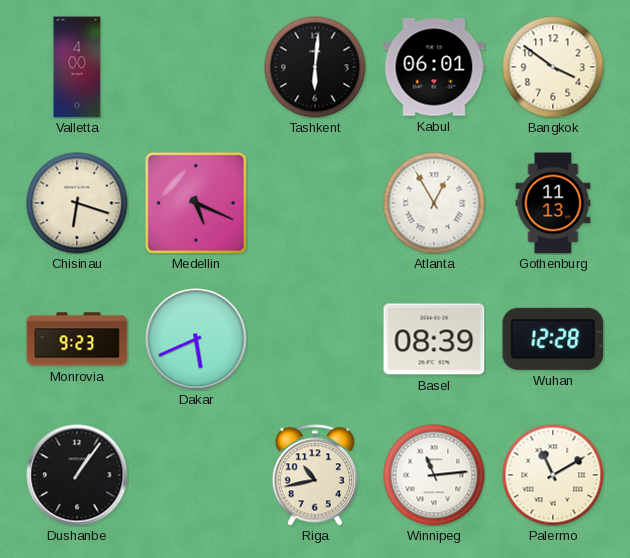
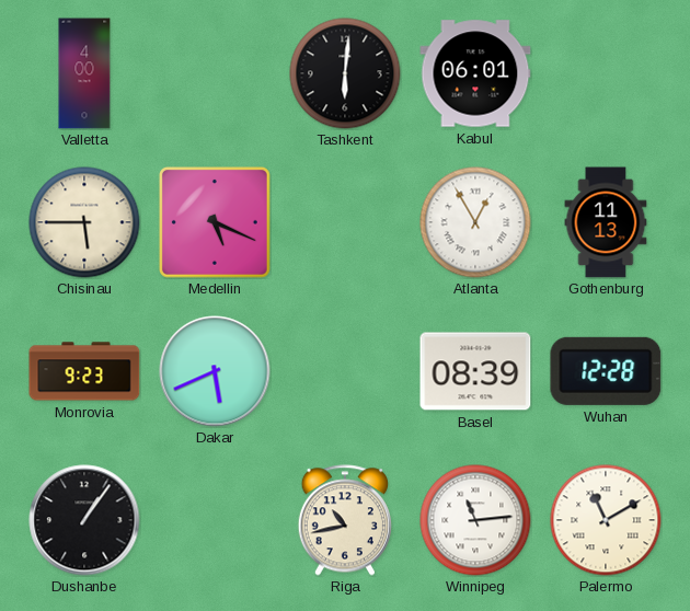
Bangkok: 3:51 -> none (553, 67)
Chisinau: 6:18 -> 5:45 (84, 222)
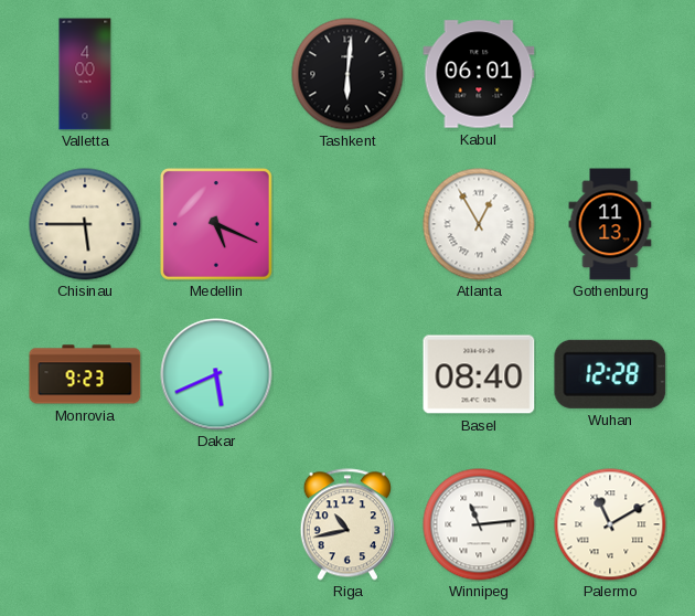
Basel: 08:39 -> 08:40 (479, 374)
Dushanbe: 1:06 -> none (84, 520)
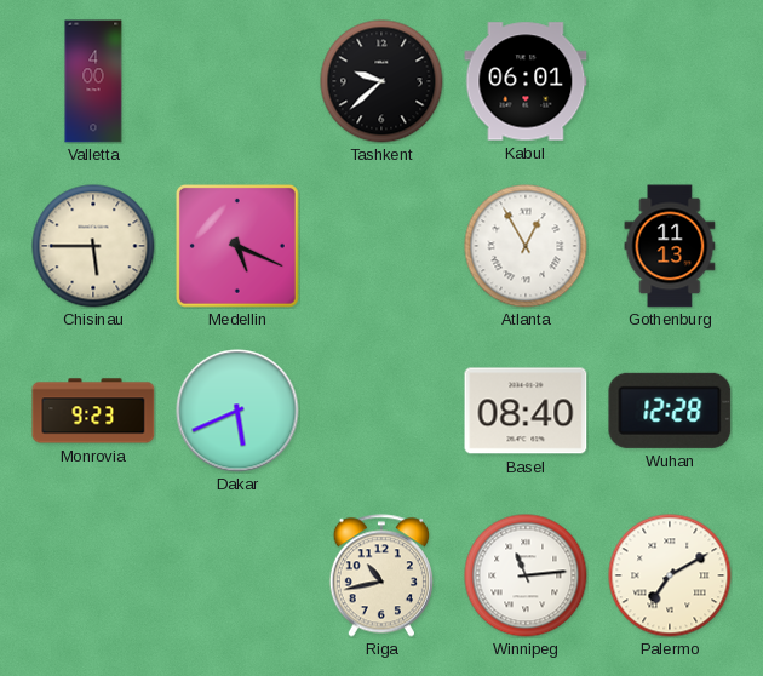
Tashkent: 6:01 -> 9:38 (381, 81)
Palermo: 11:10 -> 7:10 (670, 575)
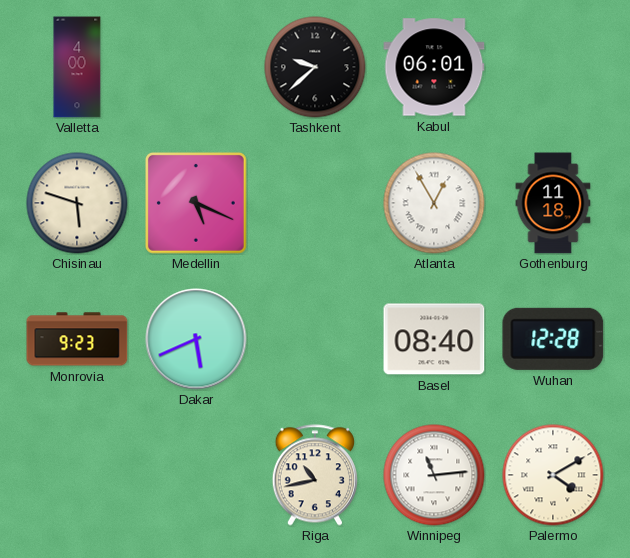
Chisinau: 5:45 -> 5:48 (77, 203)
Gothenburg: 11:13 -> 11:18 (553, 203)
Palermo: 7:10 -> 4:10 (553, 475)
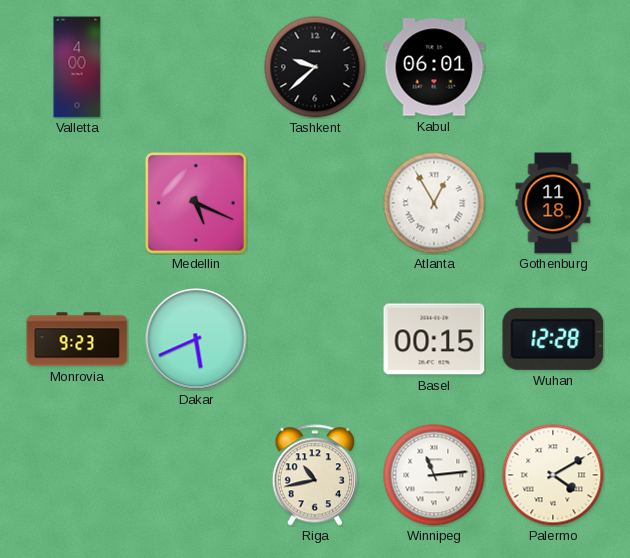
Chisinau: 5:48 -> none (77, 203)
Basel: 08:40 -> 00:15 (434, 339)
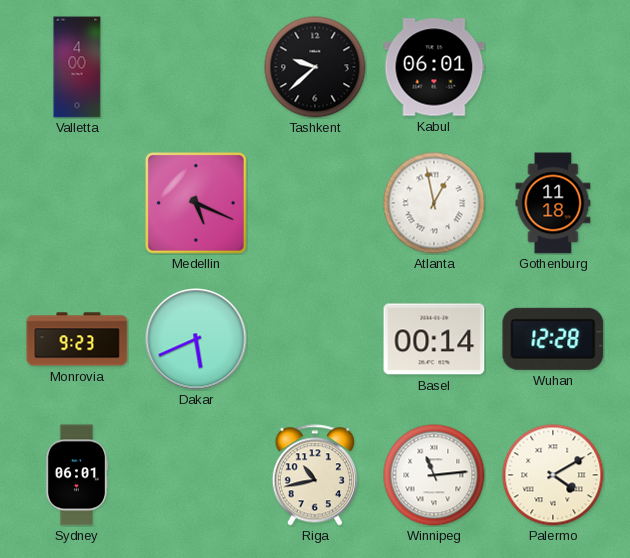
Atlanta: 12:55 -> 12:58 (434, 203)
Basel: 00:15 -> 00:14 (434, 339)
Sydney: none -> 06:01 (76, 475)
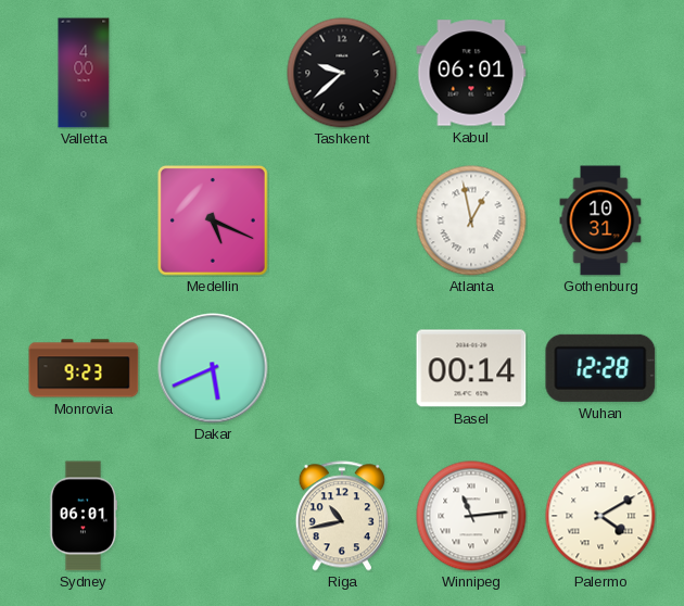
Gothenburg: 11:18 -> 10:31 (600, 220)
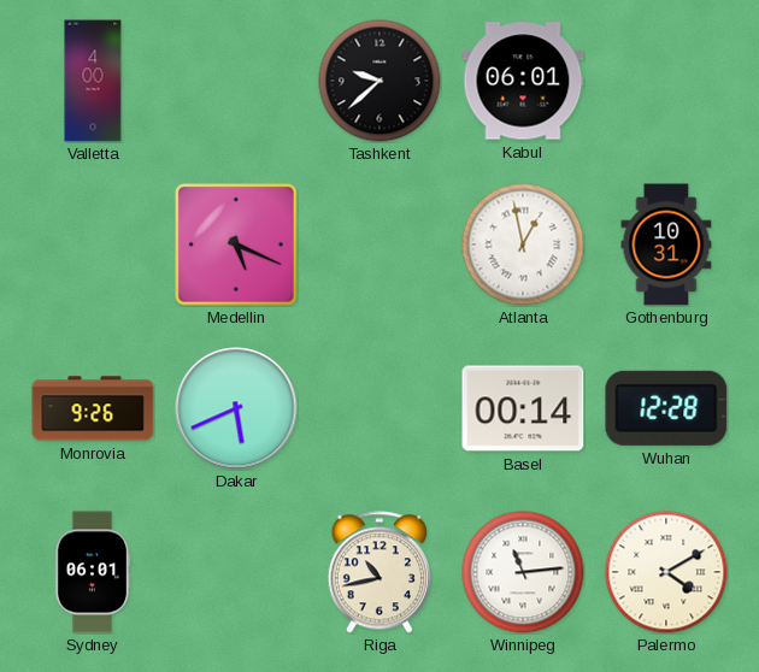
Monrovia: 9:23 -> 9:26 (93, 408)
